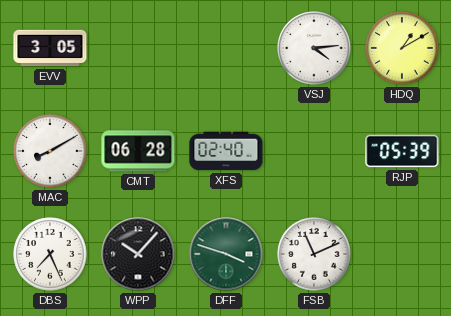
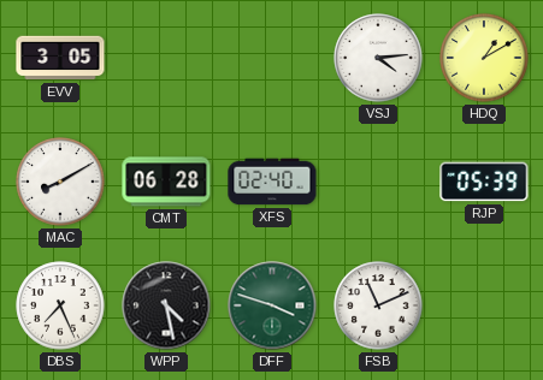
WPP: 10:07 -> 4:28 (166, 305)
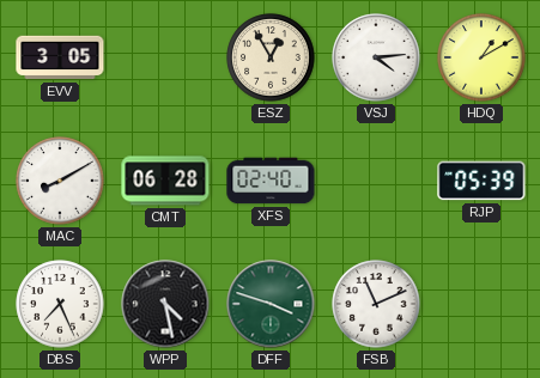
ESZ: none -> 12:55 (271, 57)
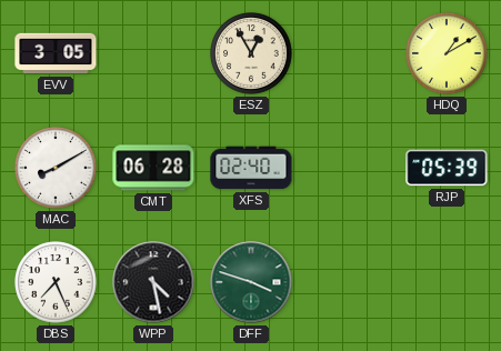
VSJ: 4:14 -> none (376, 57)
FSB: 11:11 -> none (376, 304)
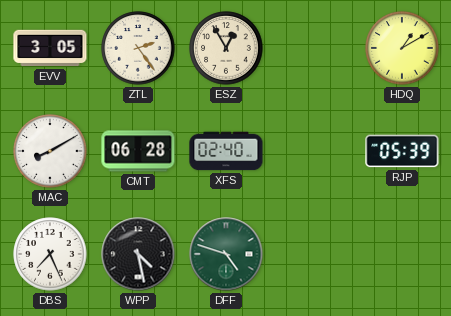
ZTL: none -> 2:24 (138, 48)
DFF: 3:48 -> 4:48 (226, 254)
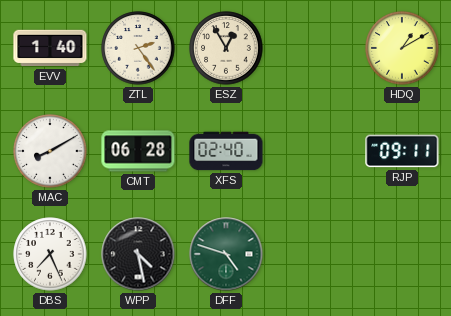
EVV: 3:05 -> 1:40 (50, 48)
RJP: 05:39 -> 09:11 (402, 151)
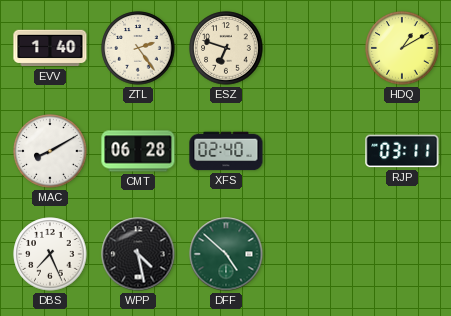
ESZ: 12:55 -> 6:48 (226, 48)
RJP: 09:11 -> 03:11 (402, 151)
DFF: 4:48 -> 4:52 (226, 254)
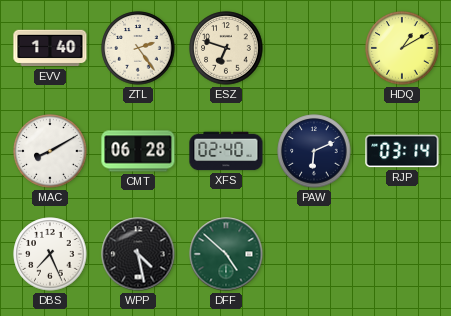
PAW: none -> 6:11 (314, 151)
RJP: 03:11 -> 03:14 (402, 151)
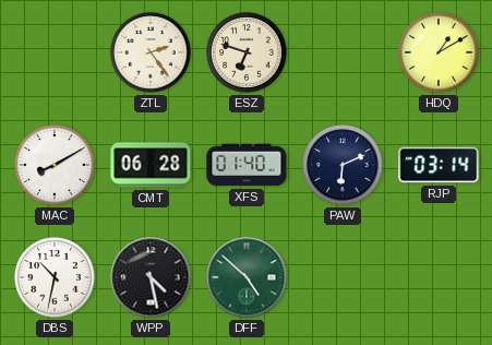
EVV: 1:40 -> none (50, 48)
XFS: 02:40 -> 01:40 (247, 165)
DBS: 7:26 -> 10:32 (55, 277)
